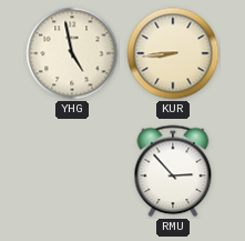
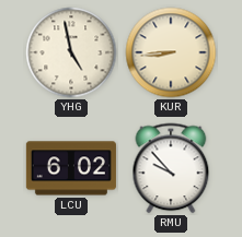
LCU: none -> 6:02 (71, 168)
RMU: 2:53 -> 9:53 (171, 168)
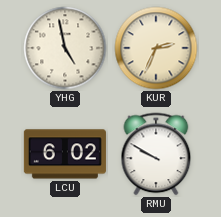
KUR: 8:44 -> 2:34 (156, 48)
RMU: 9:53 -> 9:50 (156, 154)
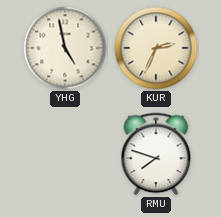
LCU: 6:02 -> none (65, 154)
RMU: 9:50 -> 7:48 (156, 154)
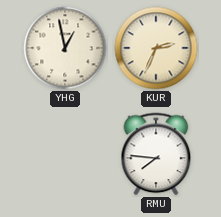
YHG: 4:58 -> 12:58 (65, 48)
RMU: 7:48 -> 7:46 (156, 154)
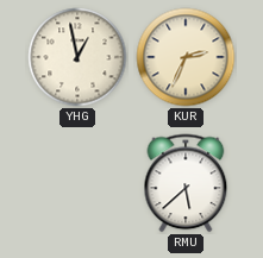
RMU: 7:46 -> 5:38 (186, 183)
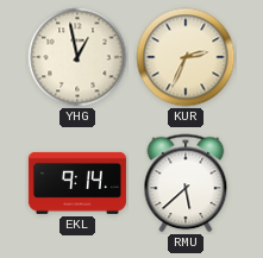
EKL: none -> 9:14 (77, 183)
